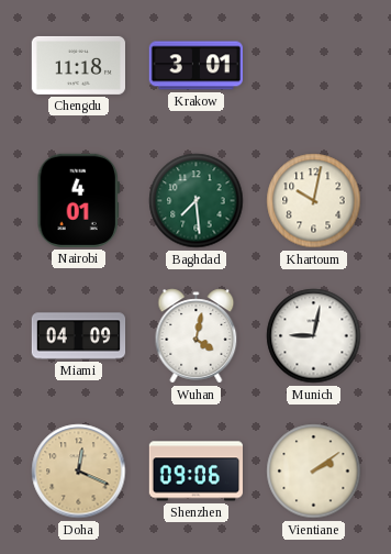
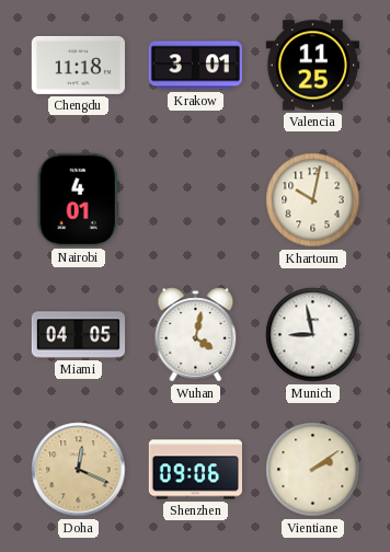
Valencia: none -> 11:25 (312, 66)
Baghdad: 7:29 -> none (197, 201)
Miami: 04:09 -> 04:05 (79, 335)
Munich: 9:02 -> 8:58 (313, 335)
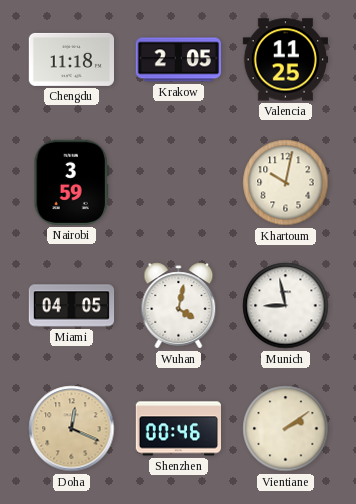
Krakow: 3:01 -> 2:05 (178, 60)
Nairobi: 4:01 -> 3:59 (71, 182)
Shenzhen: 09:06 -> 00:46 (179, 429)
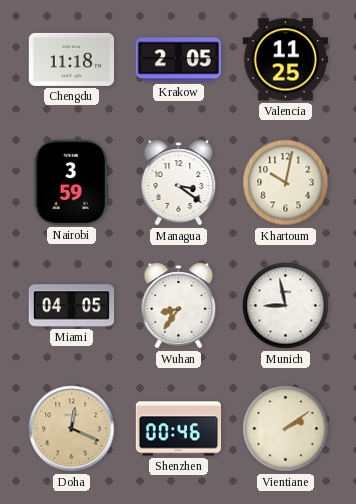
Managua: none -> 3:21 (179, 183)
Wuhan: 4:02 -> 8:36 (179, 306)
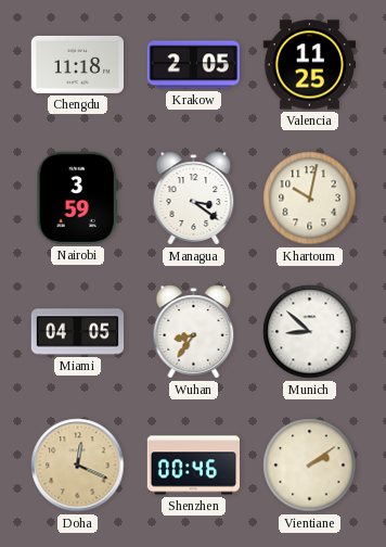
Munich: 8:58 -> 8:52 (310, 332)
